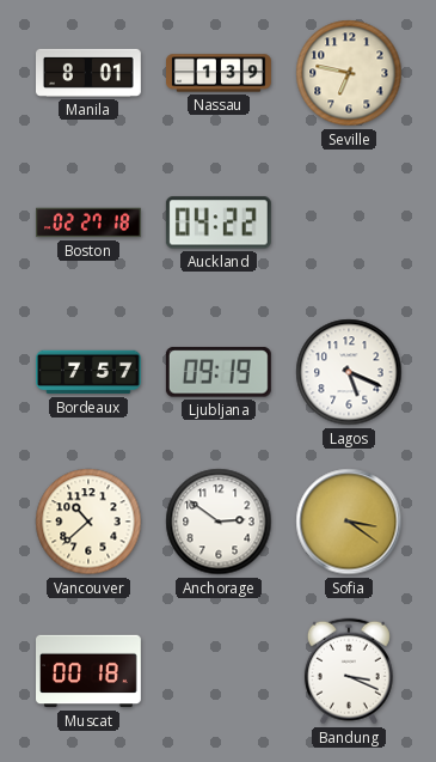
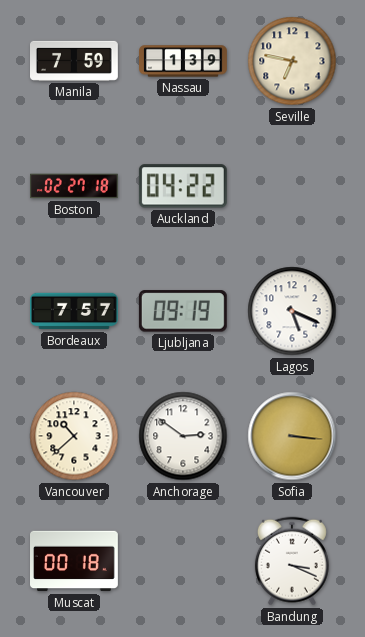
Manila: 8:01 -> 7:59 (75, 61)
Sofia: 3:21 -> 3:16 (292, 436)
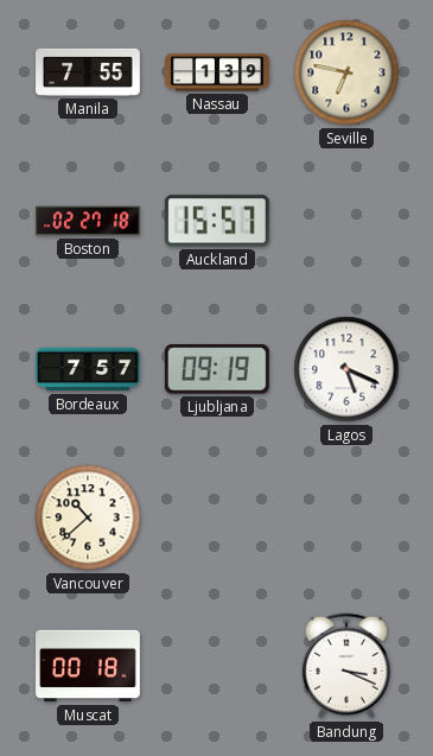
Manila: 7:59 -> 7:55 (89, 72)
Auckland: 04:22 -> 15:57 (217, 221)
Anchorage: 2:51 -> none (183, 436)
Sofia: 3:16 -> none (292, 436)
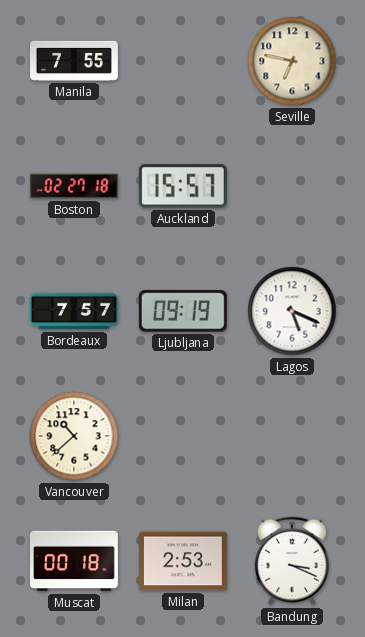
Nassau: 1:39 -> none (218, 72)
Milan: none -> 2:53 (183, 561)
